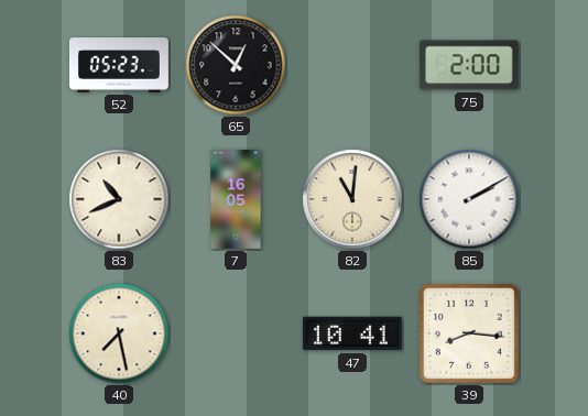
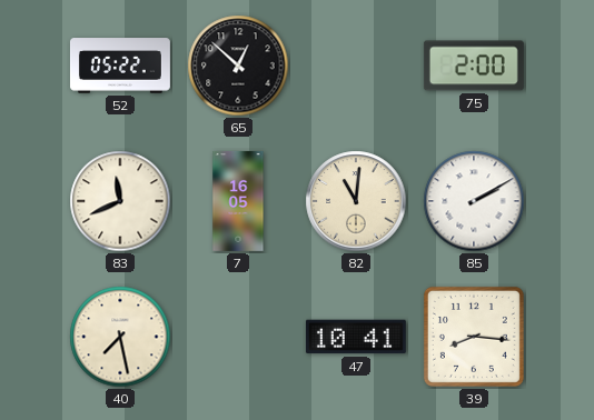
52: 05:23 -> 05:22 (120, 66)
83: 10:41 -> 11:41 (120, 201)
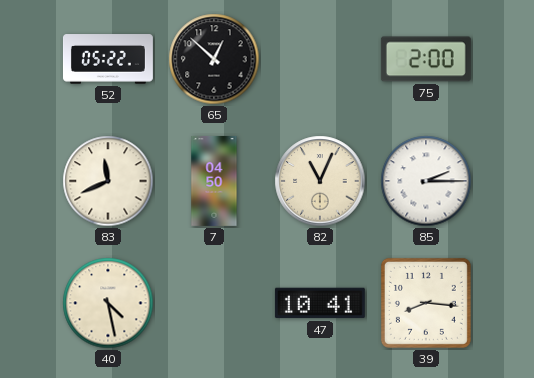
7: 16:05 -> 04:50 (214, 181)
82: 11:01 -> 11:04 (320, 181)
85: 2:10 -> 2:15 (426, 181)
40: 7:28 -> 4:28 (108, 303)
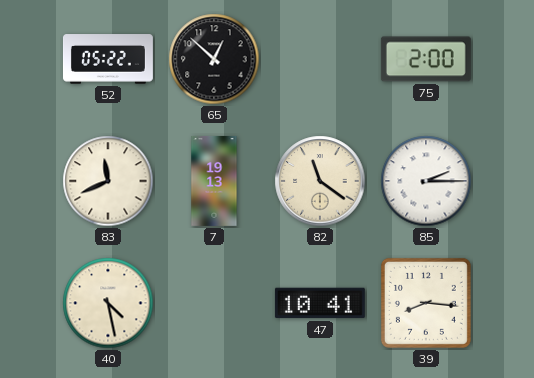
7: 04:50 -> 19:13 (214, 181)
82: 11:04 -> 11:21 (320, 181)
